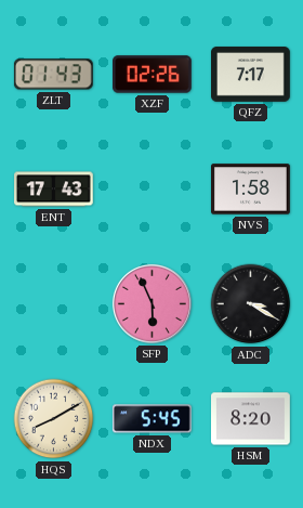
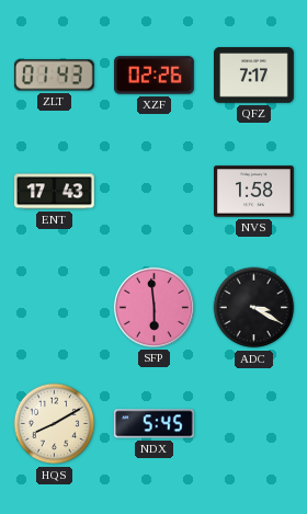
SFP: 5:56 -> 5:59 (153, 307)
HSM: 8:20 -> none (251, 419)
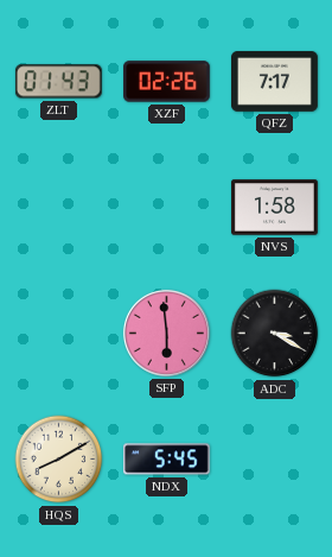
ENT: 17:43 -> none (55, 192)
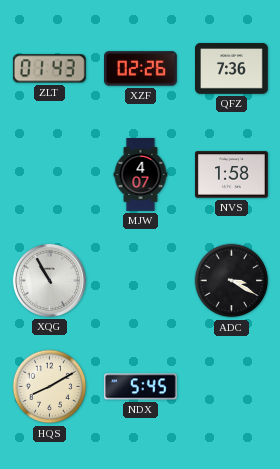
QFZ: 7:17 -> 7:36 (232, 69)
MJW: none -> 4:07 (141, 175)
XQG: none -> 10:55 (49, 280)
SFP: 5:59 -> none (166, 333)
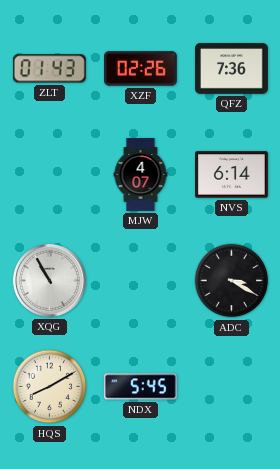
NVS: 1:58 -> 6:14 (232, 175)
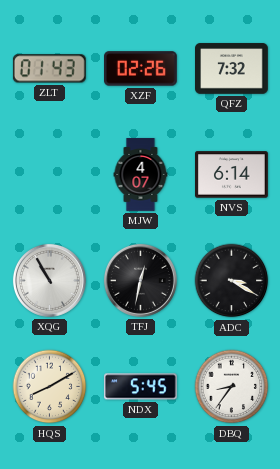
QFZ: 7:36 -> 7:32 (232, 69)
TFJ: none -> 12:32 (140, 280)
DBQ: none -> 8:36 (232, 387)
